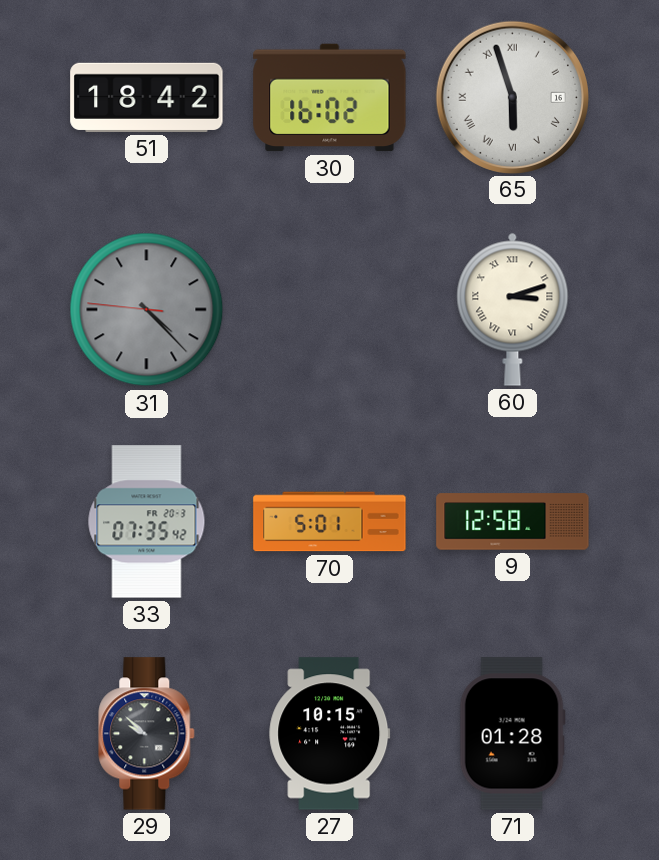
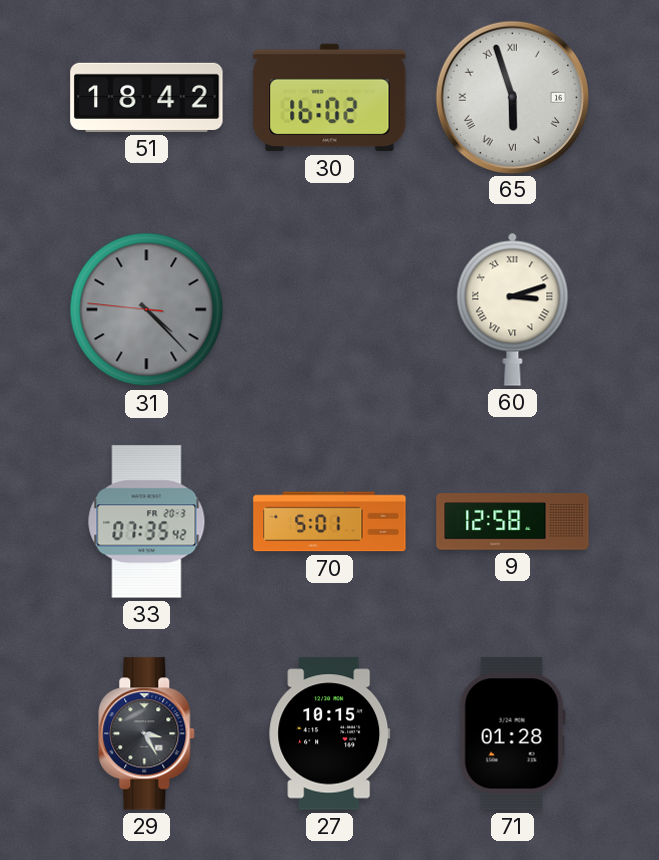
29: 9:52 -> 3:25 (147, 734)
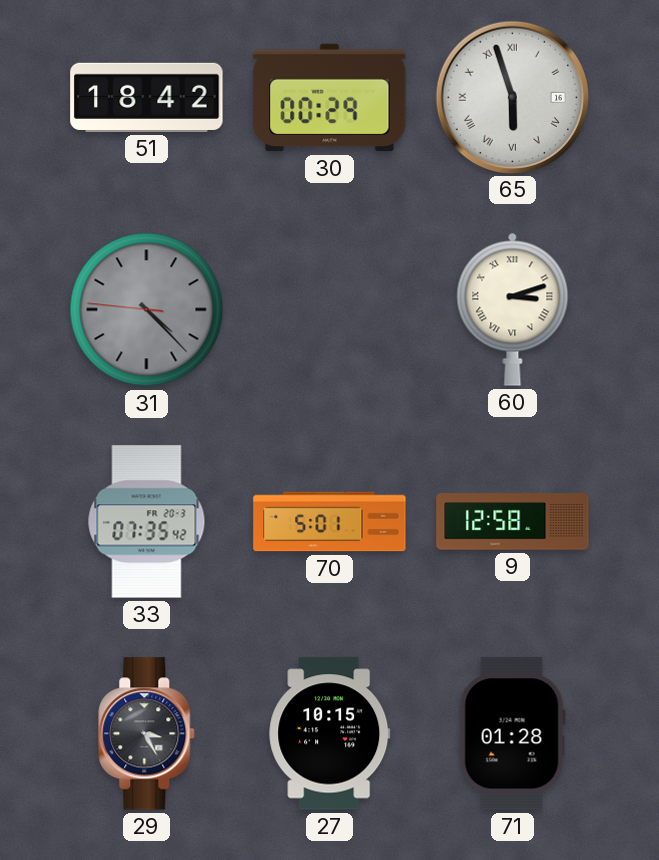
30: 16:02 -> 00:29 (330, 98)
